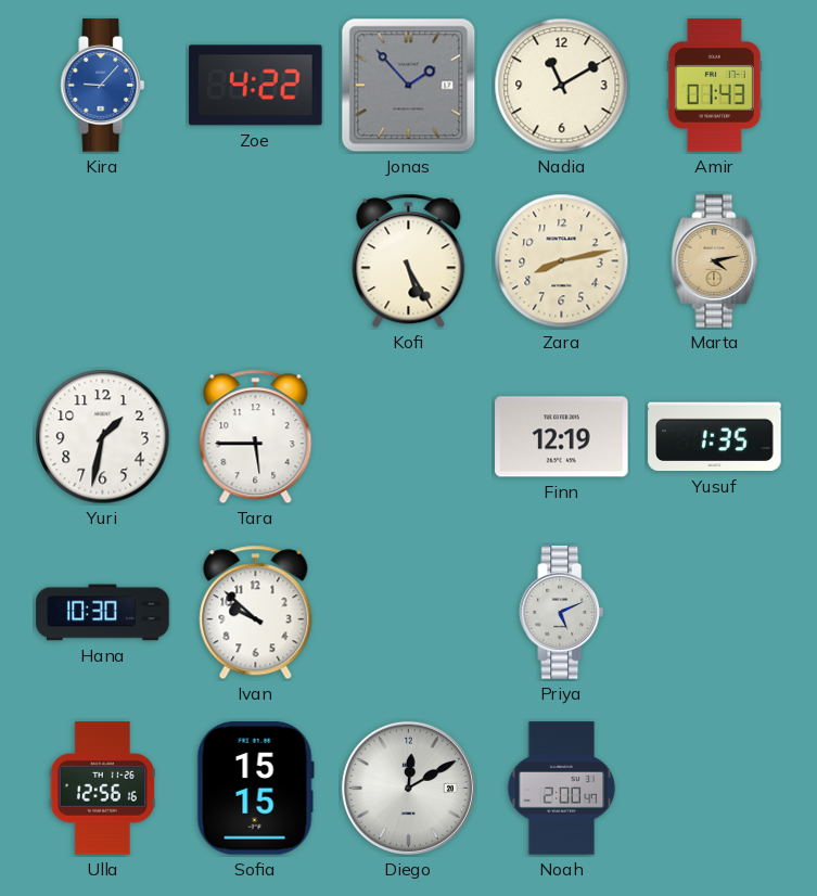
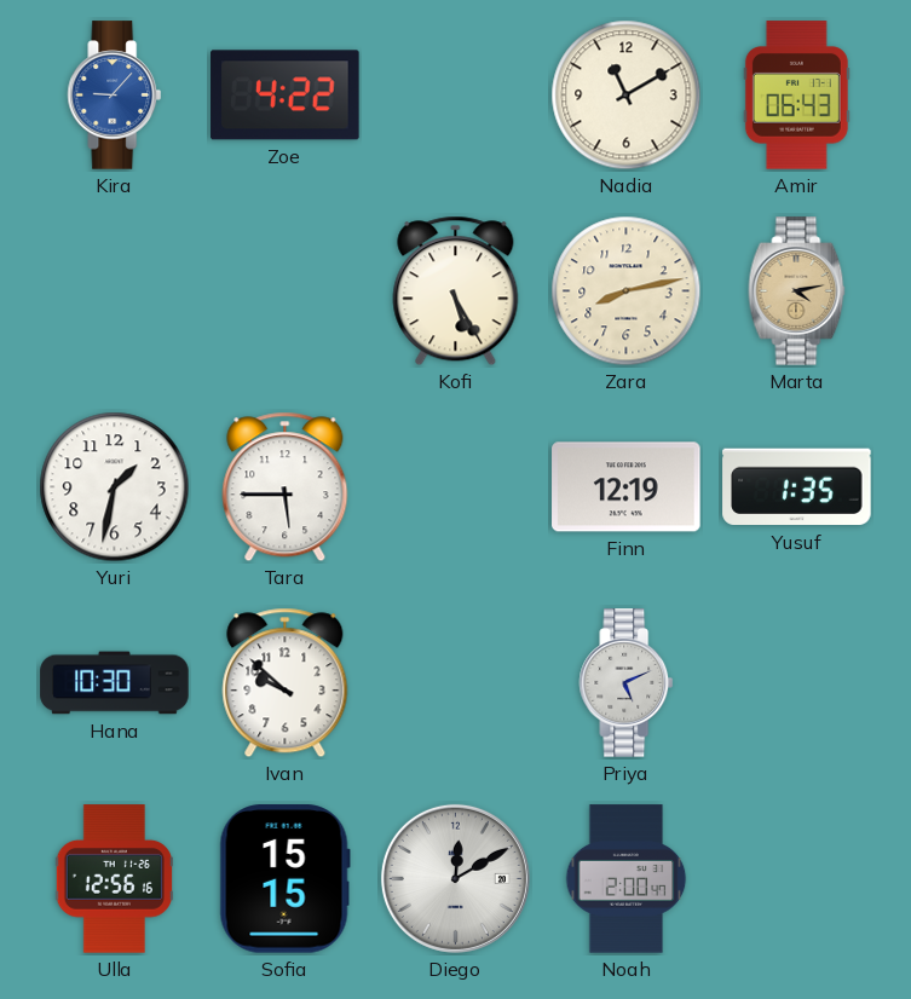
Jonas: 1:53 -> none (409, 86)
Amir: 01:43 -> 06:43 (796, 96)
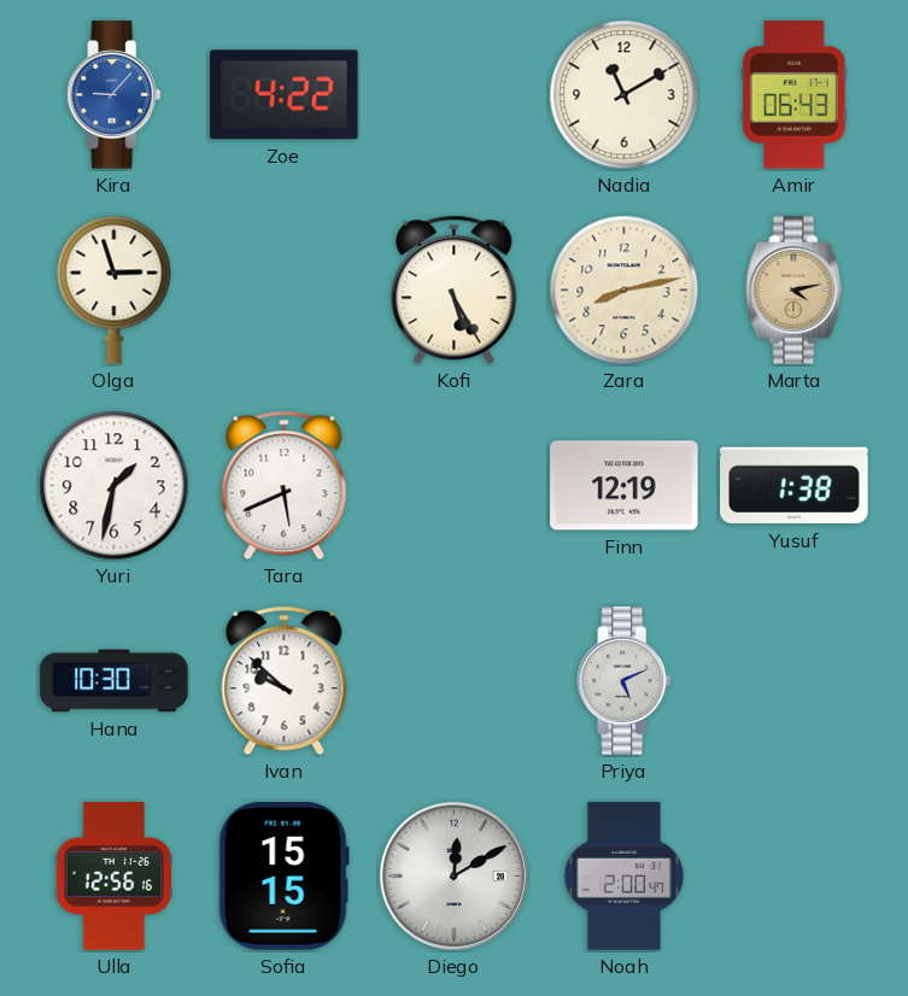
Olga: none -> 2:57 (115, 289)
Tara: 5:45 -> 5:41 (285, 486)
Yusuf: 1:35 -> 1:38 (795, 486)
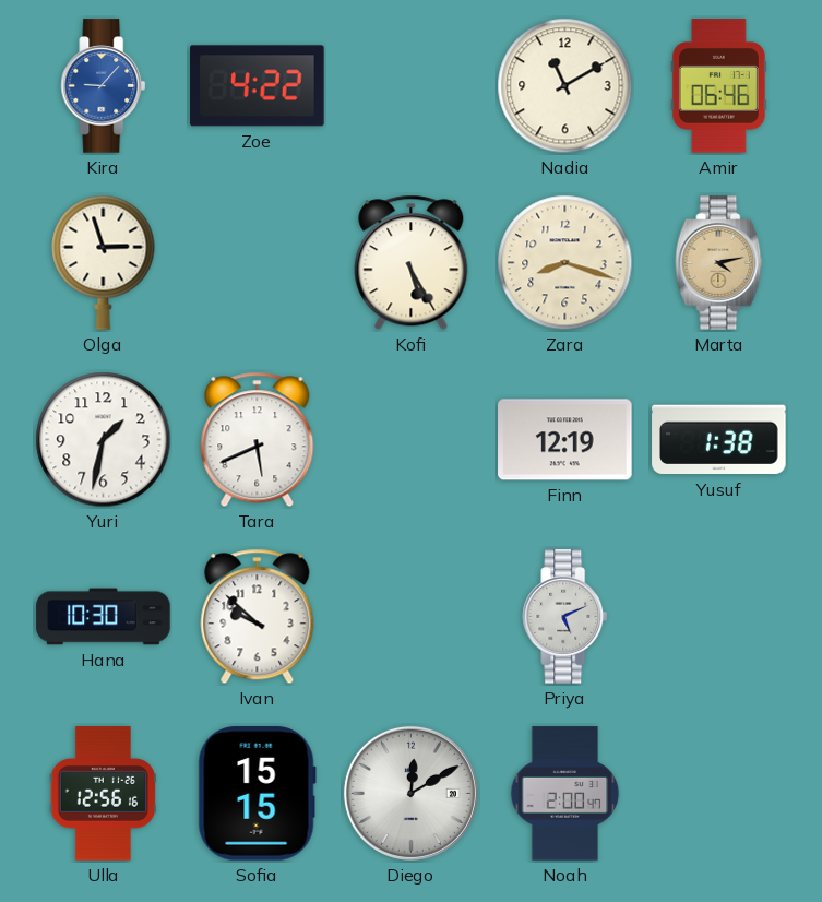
Amir: 06:43 -> 06:46 (718, 86)
Zara: 8:13 -> 8:18 (565, 263)
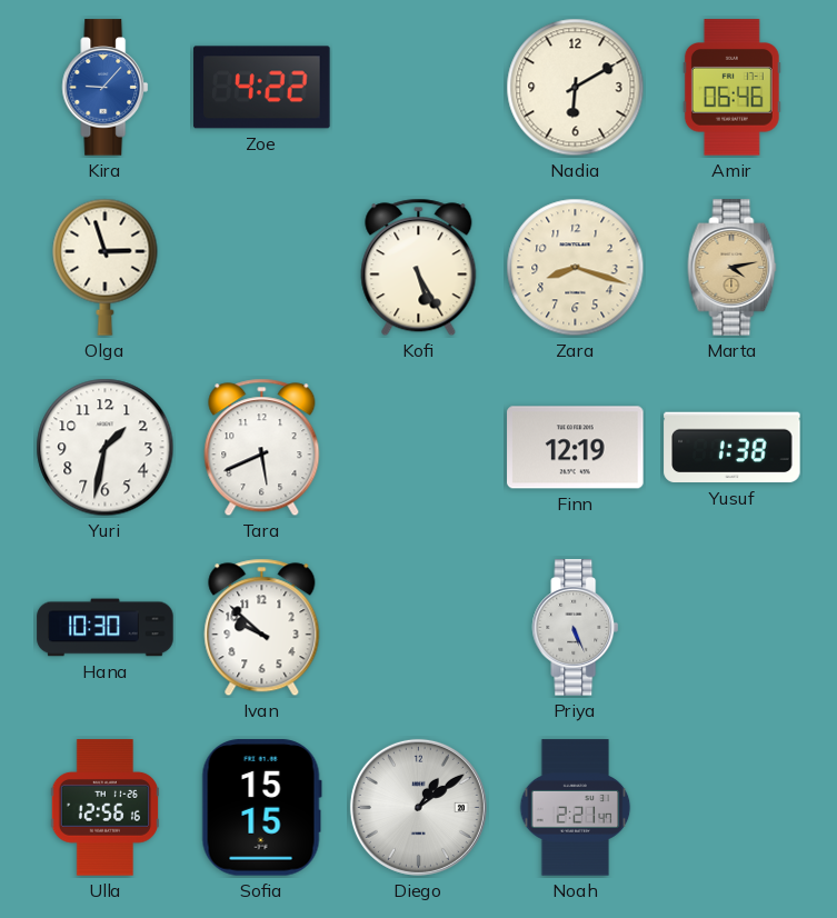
Nadia: 11:10 -> 6:10 (576, 88)
Priya: 5:11 -> 5:26 (576, 628)
Diego: 12:10 -> 1:09 (418, 807)
Noah: 2:00 -> 2:21 (576, 808)
